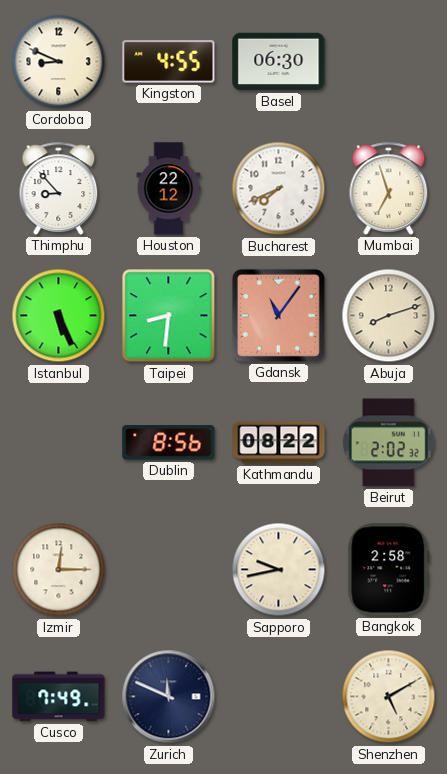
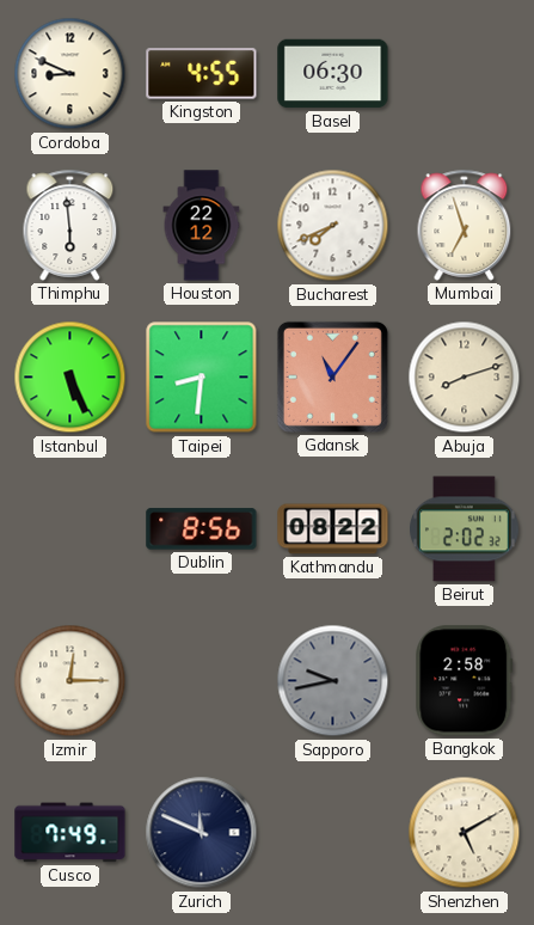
Thimphu: 8:53 -> 5:59 (70, 225)
Sapporo dial: cream -> grey (333, 681)
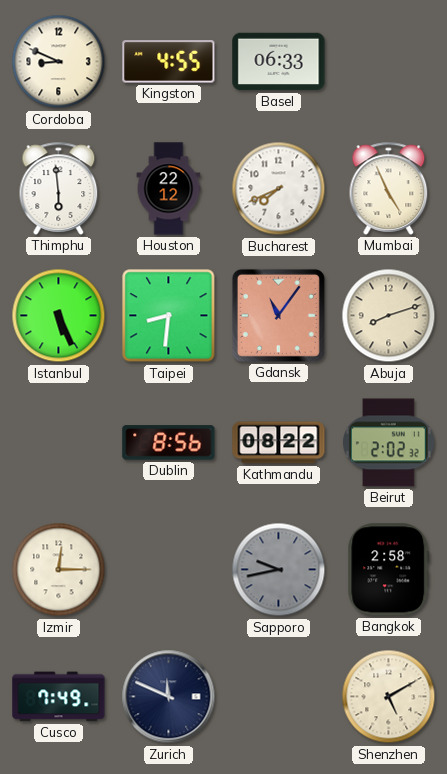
Basel: 06:30 -> 06:33 (279, 62)
Mumbai: 6:57 -> 4:56 (389, 188)
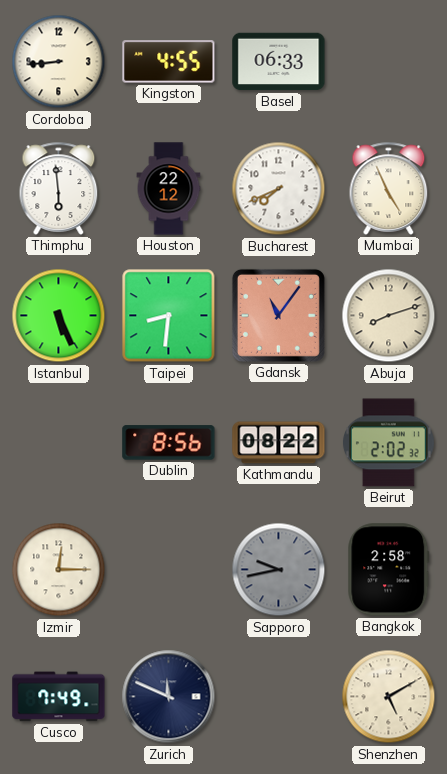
Cordoba: 8:49 -> 8:44 (59, 62)
